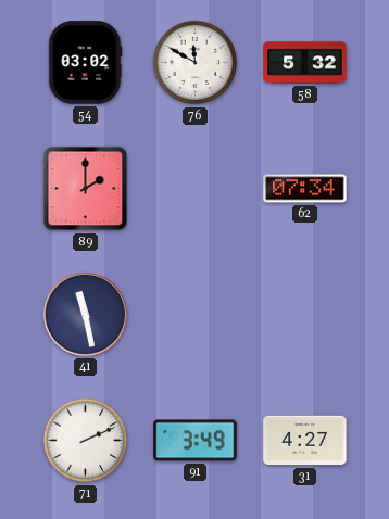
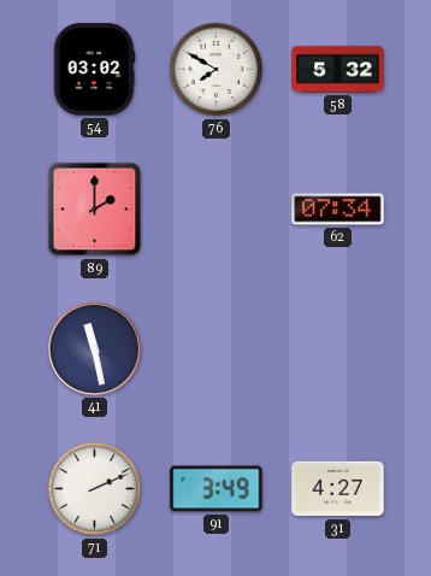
76: 11:50 -> 7:50 (217, 70)
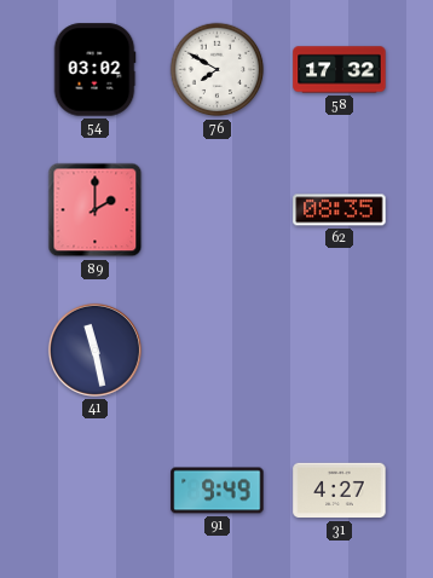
58: 5:32 -> 17:32 (340, 70)
62: 07:34 -> 08:35 (340, 210)
71: 2:11 -> none (95, 489)
91: 3:49 -> 9:49 (218, 491)
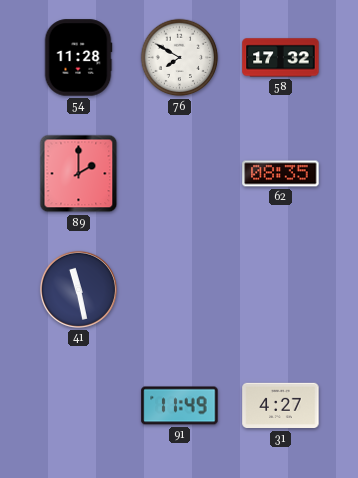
54: 03:02 -> 11:28 (78, 58)
91: 9:49 -> 11:49 (180, 406)
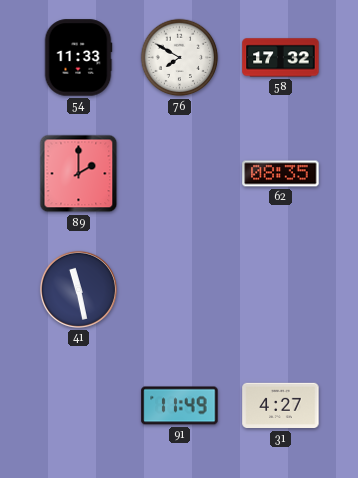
54: 11:28 -> 11:33 (78, 58)
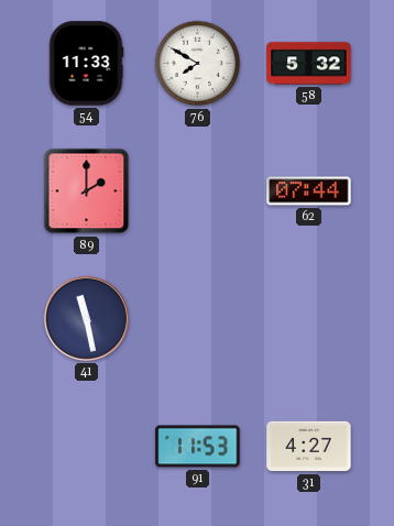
58: 17:32 -> 5:32 (309, 64)
62: 08:35 -> 07:44 (309, 191)
91: 11:49 -> 11:53 (198, 447)
